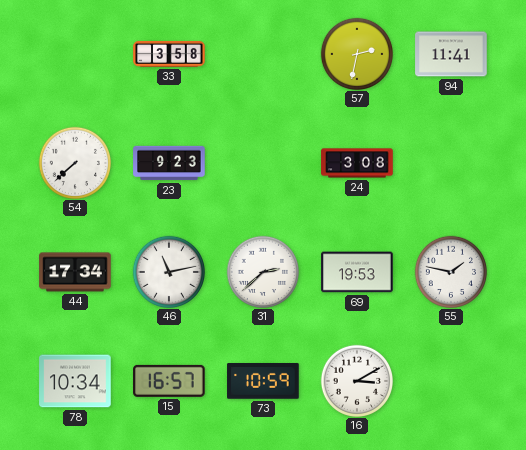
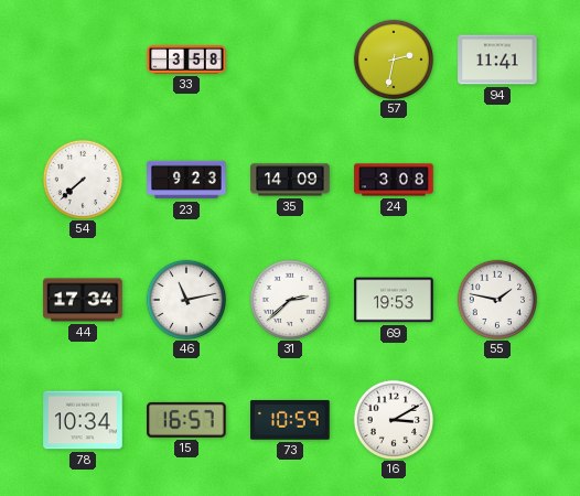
35: none -> 14:09 (290, 180)
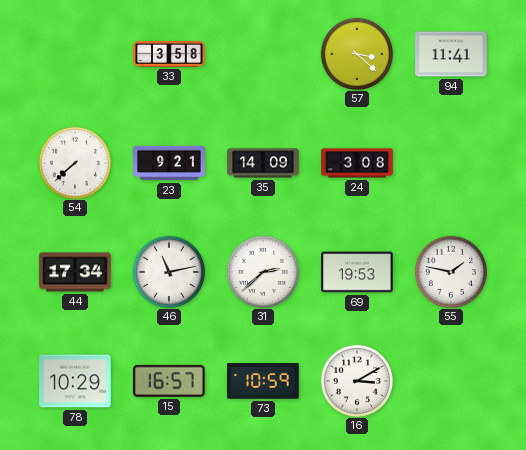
57: 2:32 -> 3:22 (356, 53)
23: 9:23 -> 9:21 (169, 163)
78: 10:34 -> 10:29 (75, 381)
